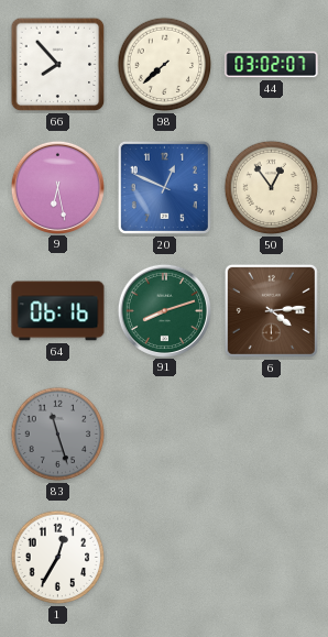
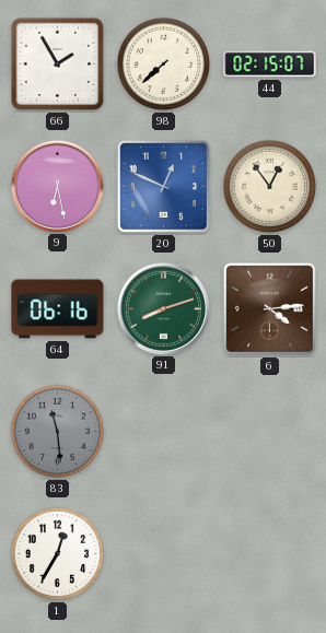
66: 7:53 -> 1:55 (58, 65)
44: 03:02 -> 02:15 (270, 65)
83: 11:27 -> 11:29 (58, 432)
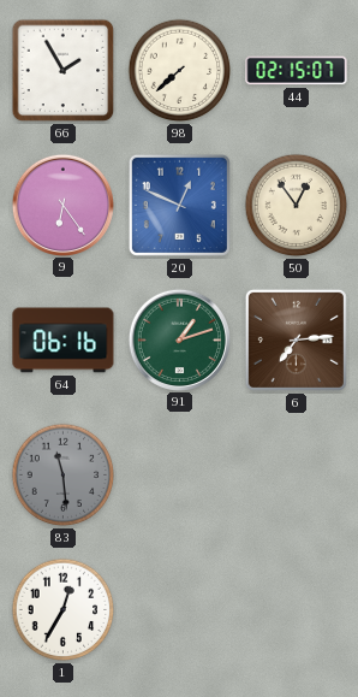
9: 6:28 -> 6:24 (62, 205)
91: 8:12 -> 1:12 (179, 339)
6: 4:14 -> 7:14 (296, 339)
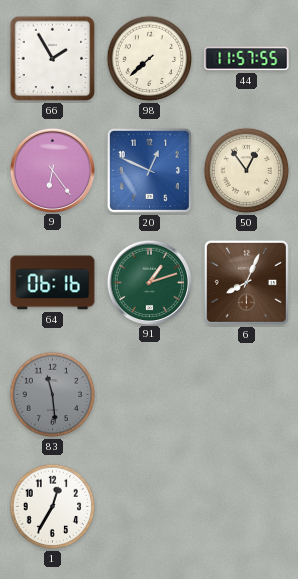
44: 02:15 -> 11:57 (247, 59)
6: 7:14 -> 8:04 (246, 282)
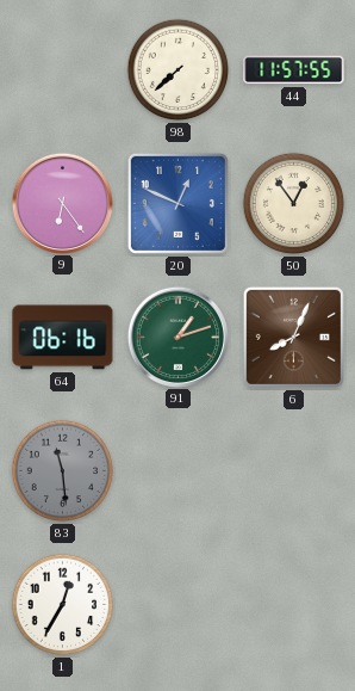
66: 1:55 -> none (53, 59)
